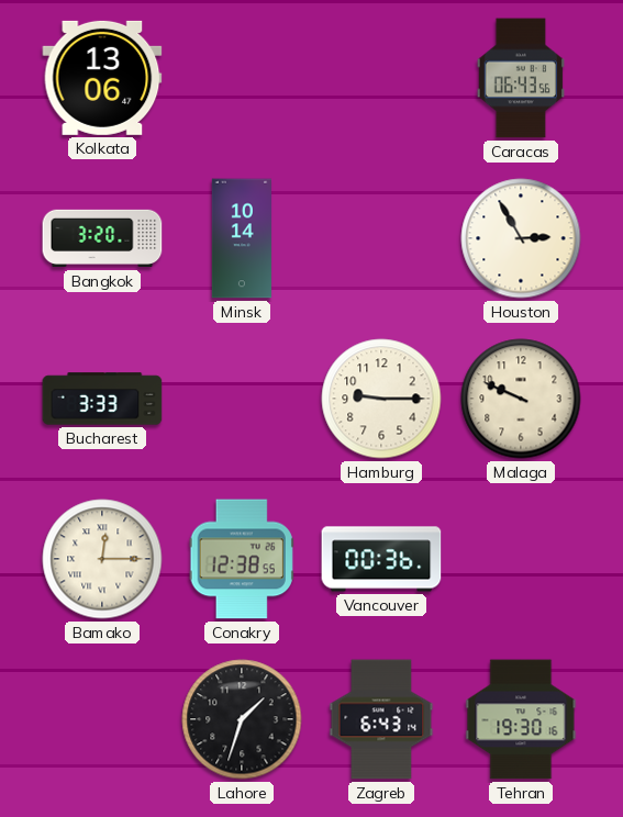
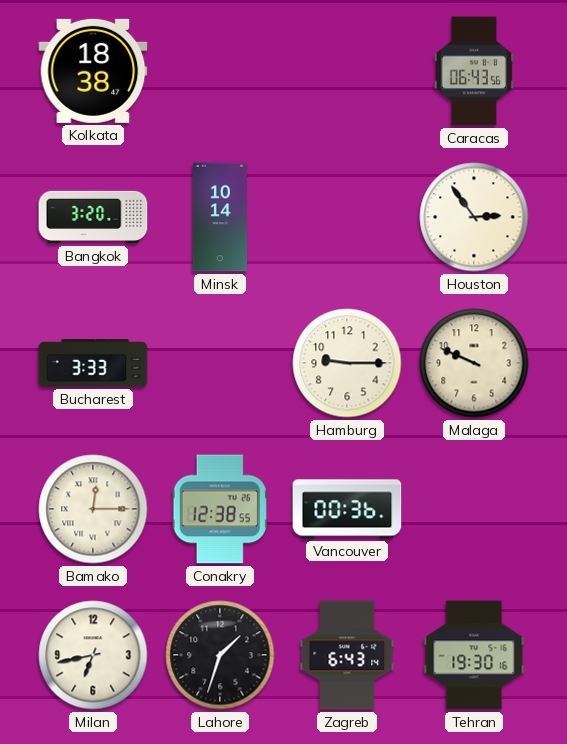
Kolkata: 13:06 -> 18:38 (93, 71)
Houston: 2:55 -> 2:54 (474, 217)
Milan: none -> 6:43 (93, 655)
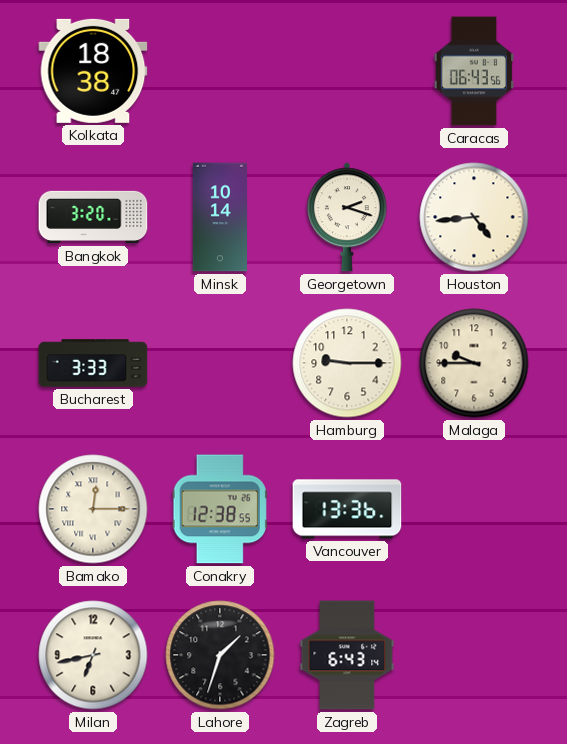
Georgetown: none -> 2:18 (347, 217)
Houston: 2:54 -> 4:44 (474, 217)
Malaga: 9:49 -> 9:45 (474, 363)
Vancouver: 00:36 -> 13:36 (347, 509)
Tehran: 19:30 -> none (474, 655)
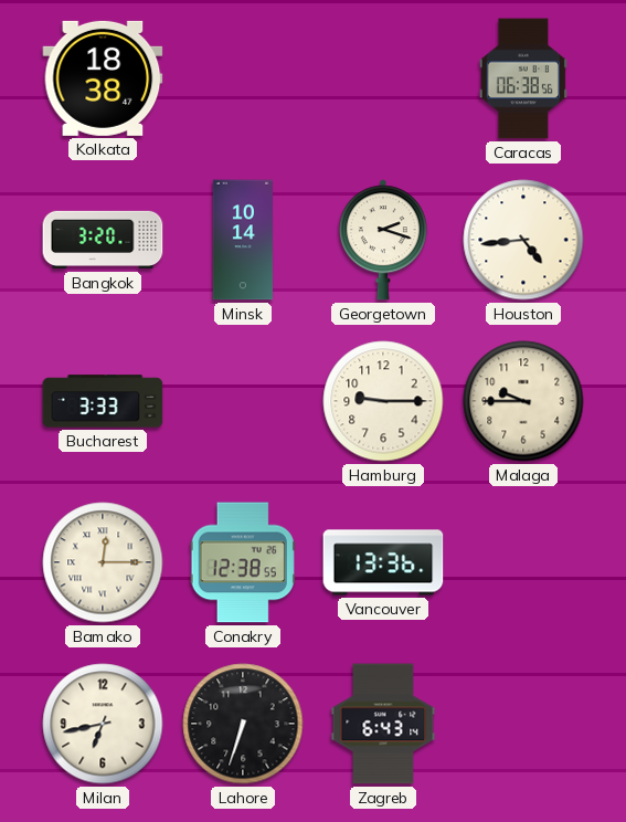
Caracas: 06:43 -> 06:38 (523, 78)
Lahore: 1:33 -> 6:33 (243, 724)
